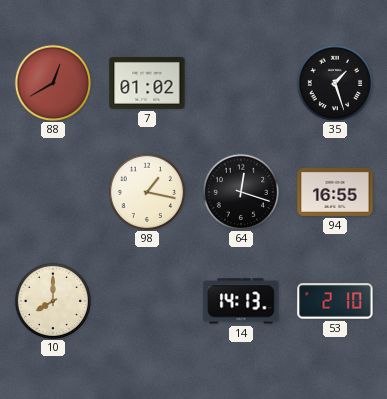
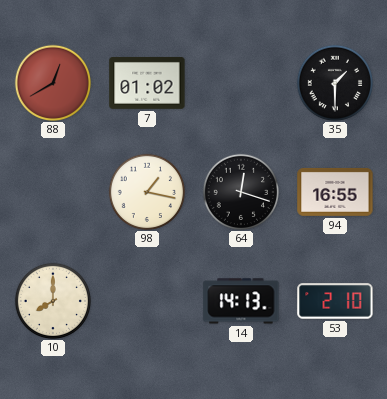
35: 1:27 -> 1:30 (334, 82)
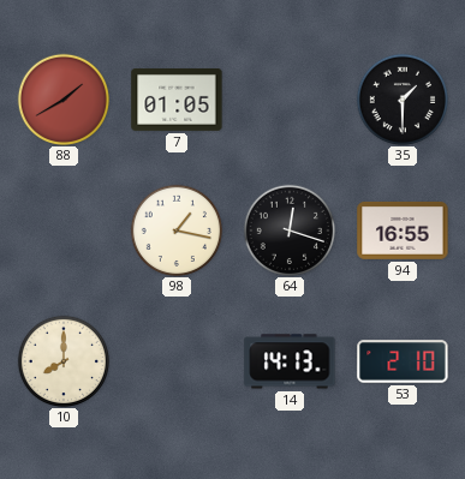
88: 12:40 -> 1:40 (62, 98)
7: 01:02 -> 01:05 (177, 100)
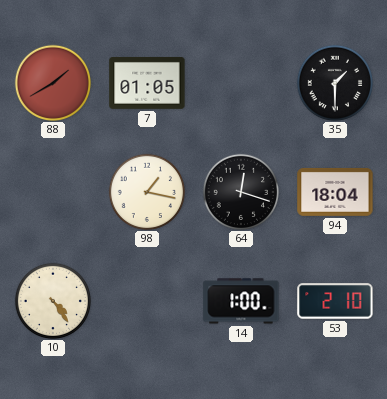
94: 16:55 -> 18:04 (335, 192)
10: 8:00 -> 4:24 (52, 300)
14: 14:13 -> 1:00 (241, 301)
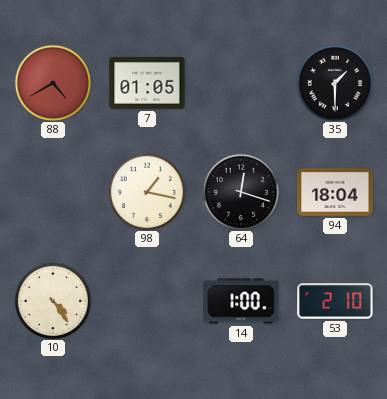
88: 1:40 -> 4:40 (52, 82)
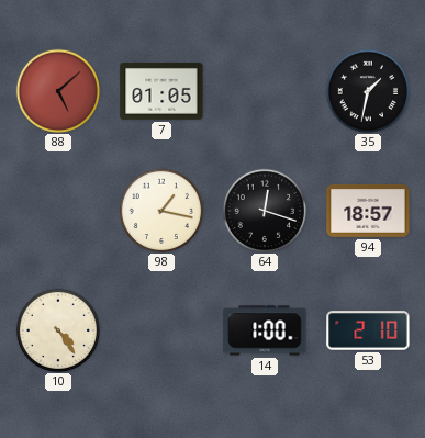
88: 4:40 -> 5:08 (57, 90)
35: 1:30 -> 1:32 (367, 90)
94: 18:04 -> 18:57 (368, 211)
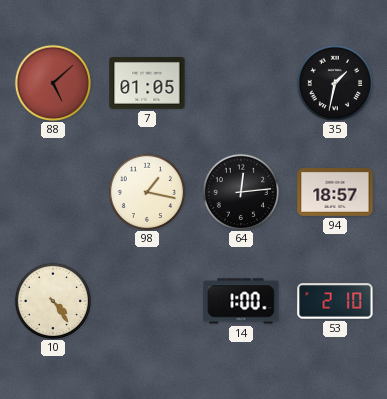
64: 12:18 -> 12:14 (240, 191)
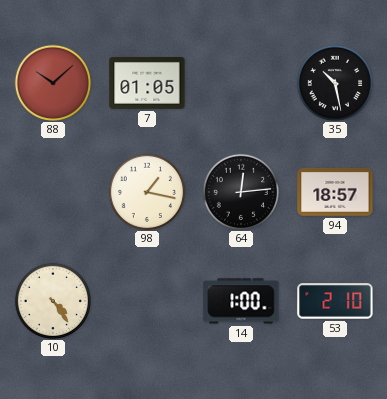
88: 5:08 -> 10:08 (52, 82)
35: 1:32 -> 10:28 (334, 82)
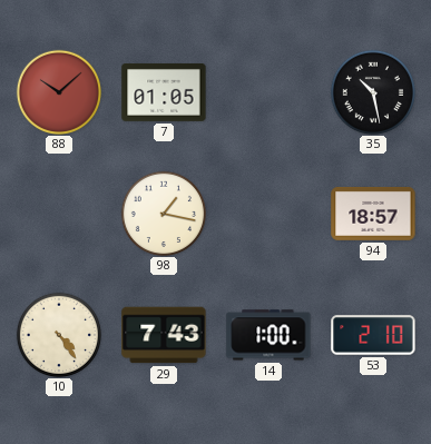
64: 12:14 -> none (240, 191)
29: none -> 7:43 (164, 335)
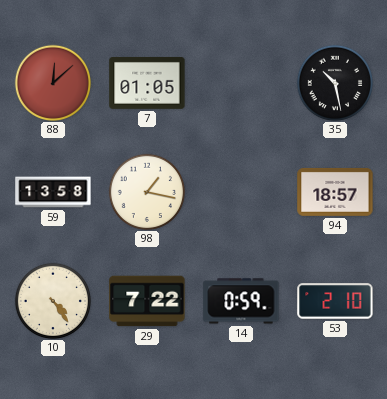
88: 10:08 -> 12:08 (52, 82)
59: none -> 13:58 (53, 192)
29: 7:43 -> 7:22 (147, 301)
14: 1:00 -> 0:59 (241, 301)
